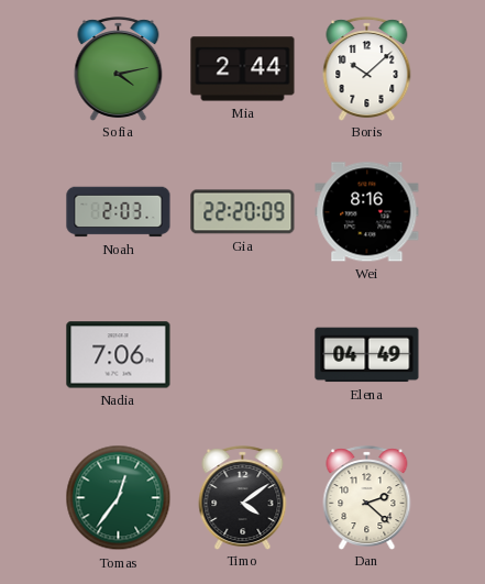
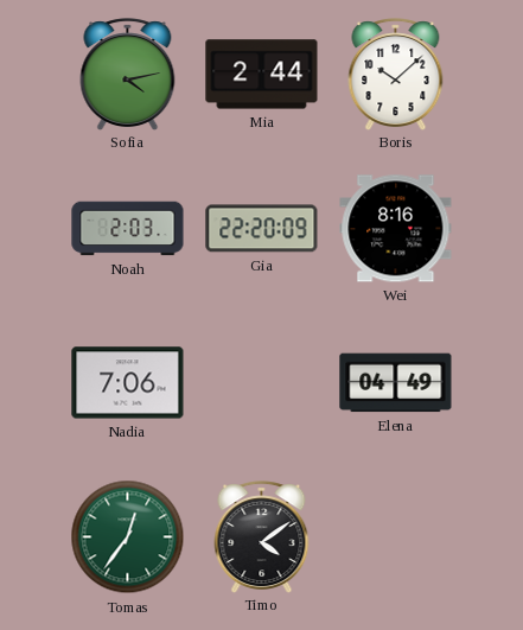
Dan: 2:22 -> none (367, 497)
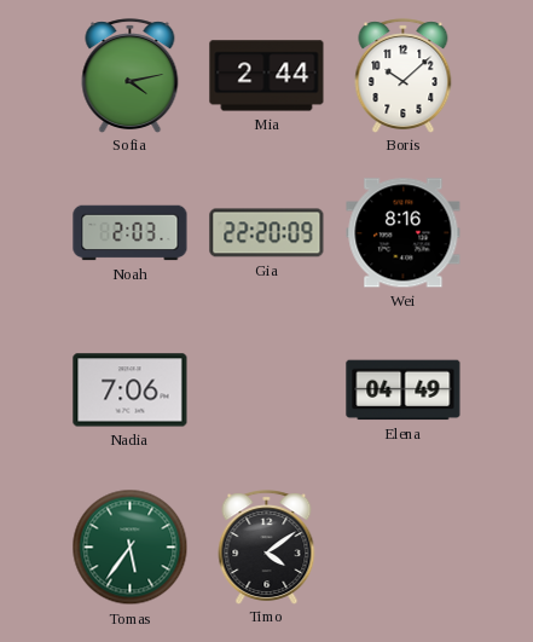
Tomas: 12:36 -> 5:36 (131, 548)
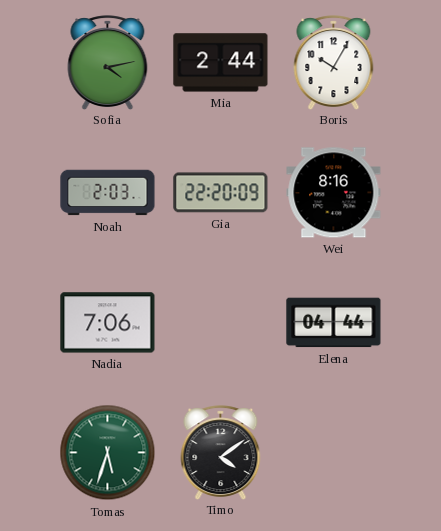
Boris: 10:08 -> 10:05 (334, 62)
Elena: 04:49 -> 04:44 (334, 323)
Tomas: 5:36 -> 5:33 (108, 453)
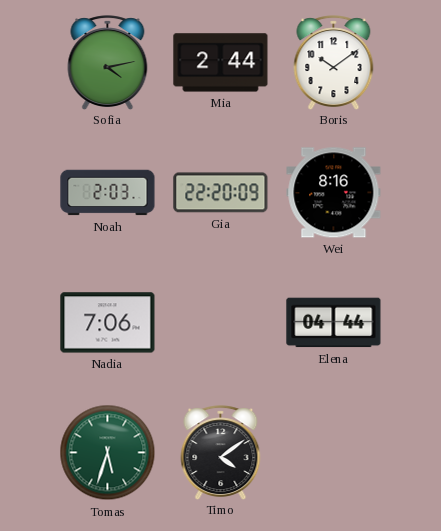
Boris: 10:05 -> 10:09 (334, 62)
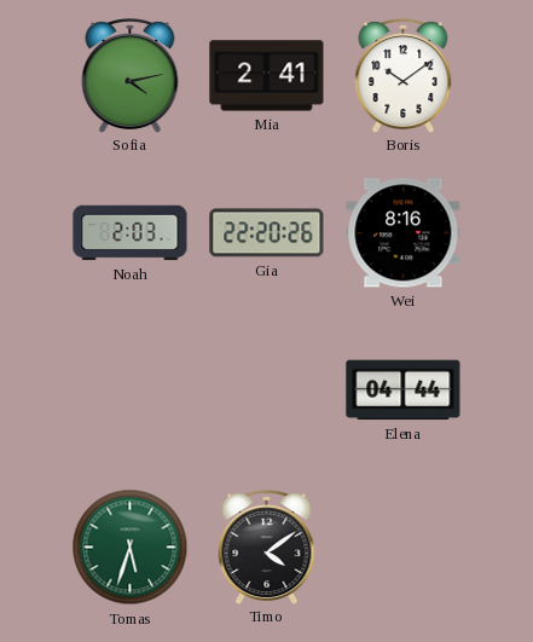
Mia: 2:44 -> 2:41 (267, 76)
Gia: 22:20:09 -> 22:20:26 (267, 233)
Nadia: 7:06 -> none (108, 323)
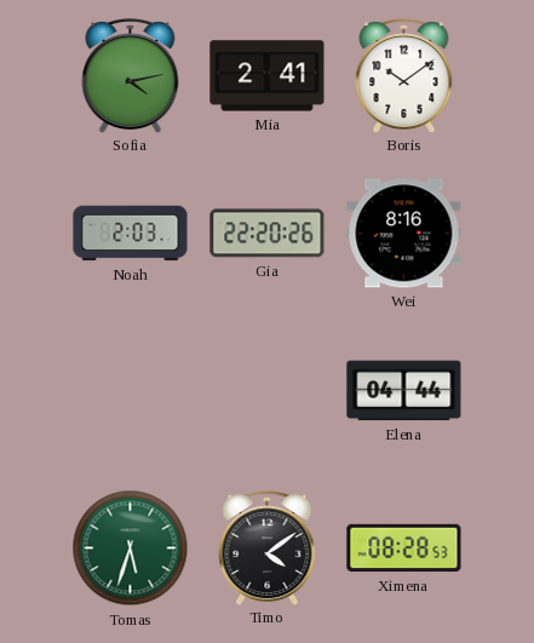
Ximena: none -> 08:28 (404, 549)
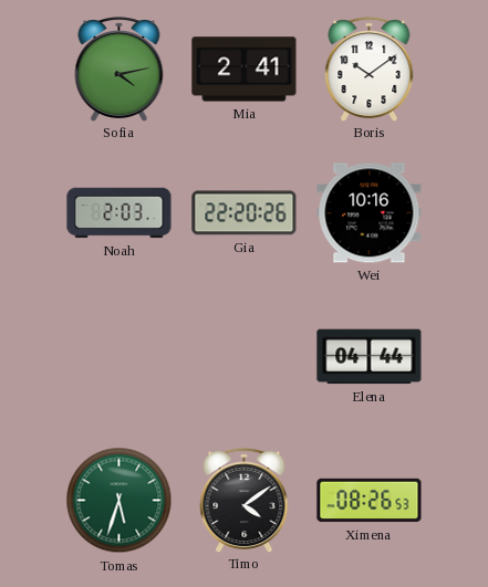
Wei: 8:16 -> 10:16 (370, 213)
Ximena: 08:28 -> 08:26 (370, 501)
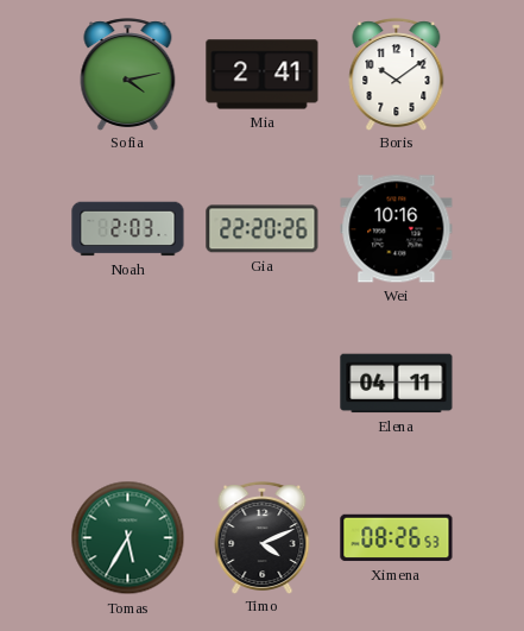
Elena: 04:44 -> 04:11 (397, 384)
Tomas: 5:33 -> 5:35 (128, 538)
Timo: 4:09 -> 4:11 (263, 537)
